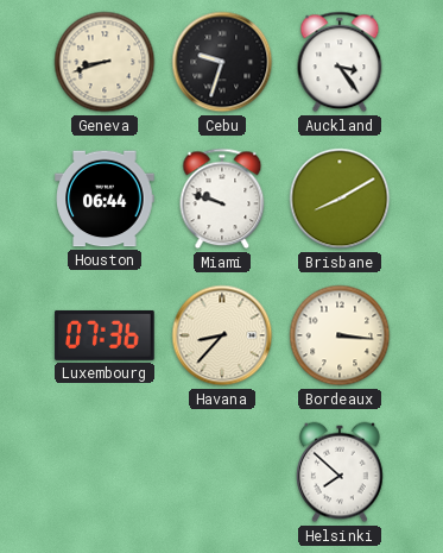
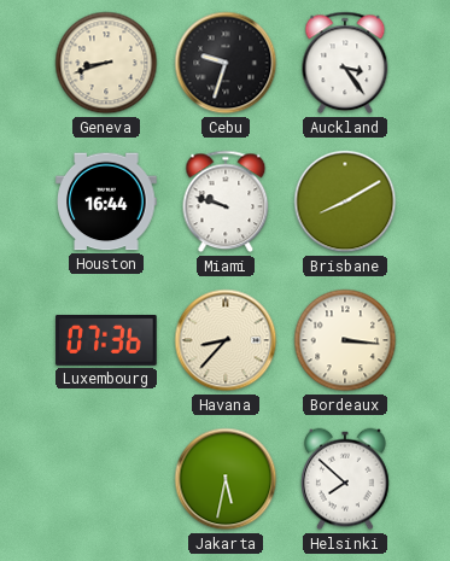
Houston: 06:44 -> 16:44 (106, 201)
Jakarta: none -> 5:32 (226, 479)
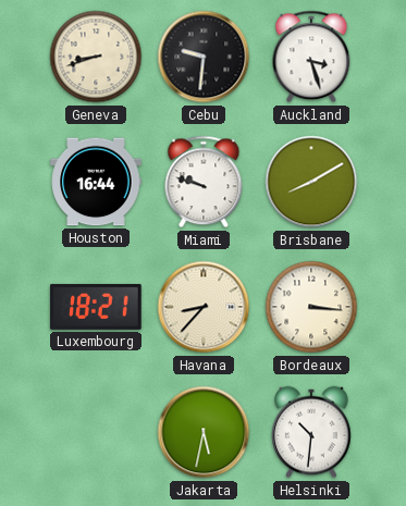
Cebu: 9:33 -> 9:31 (204, 57)
Auckland: 3:24 -> 3:27 (311, 57)
Luxembourg: 07:36 -> 18:21 (96, 307)
Helsinki: 7:52 -> 10:31 (311, 432)
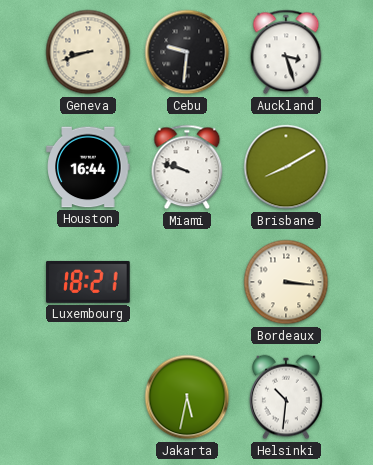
Havana: 8:37 -> none (204, 307)
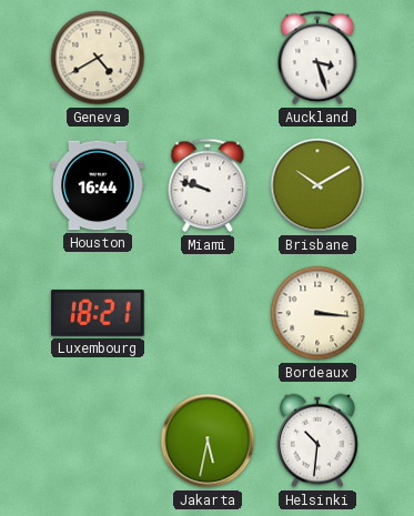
Geneva: 8:42 -> 4:40 (98, 58)
Cebu: 9:31 -> none (187, 52)
Brisbane: 8:10 -> 10:10 (317, 185)
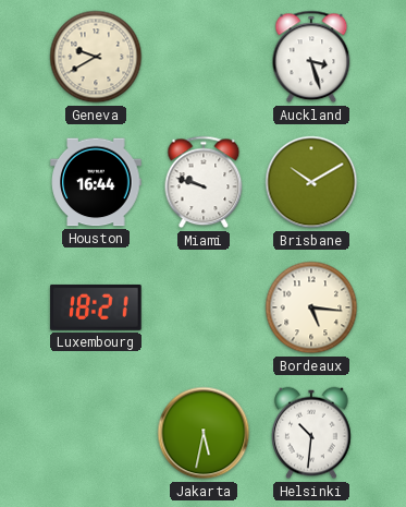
Geneva: 4:40 -> 9:40 (96, 57)
Bordeaux: 3:16 -> 5:16 (311, 307)
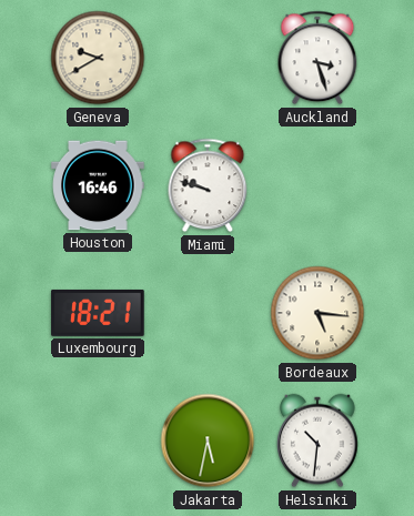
Houston: 16:44 -> 16:46 (98, 185)
Brisbane: 10:10 -> none (311, 182)
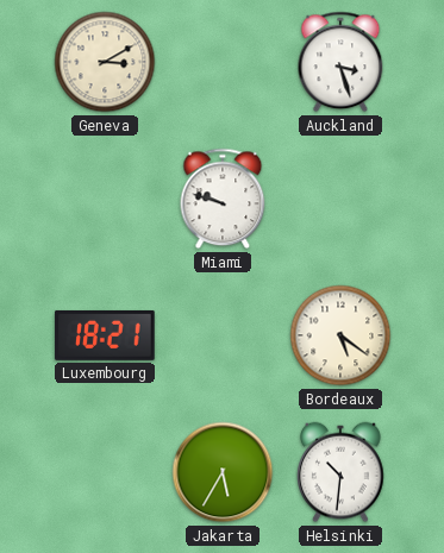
Geneva: 9:40 -> 3:10 (105, 62)
Houston: 16:46 -> none (98, 185)
Bordeaux: 5:16 -> 5:21 (340, 335)
Jakarta: 5:32 -> 5:35 (223, 472)
